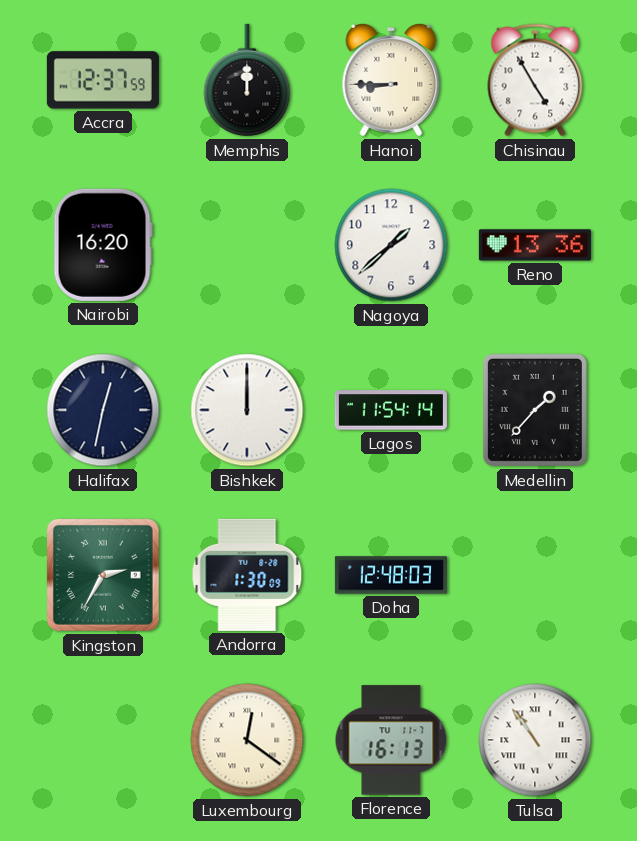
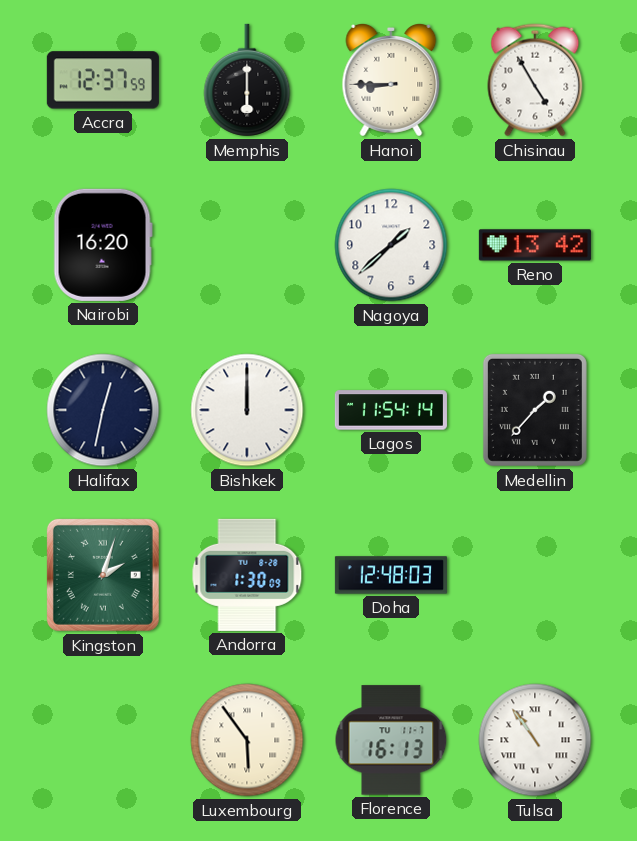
Memphis: 12:00 -> 6:00 (247, 80)
Reno: 13:36 -> 13:42 (535, 245)
Kingston: 2:35 -> 2:03 (103, 575)
Luxembourg: 12:21 -> 5:54 (247, 740)
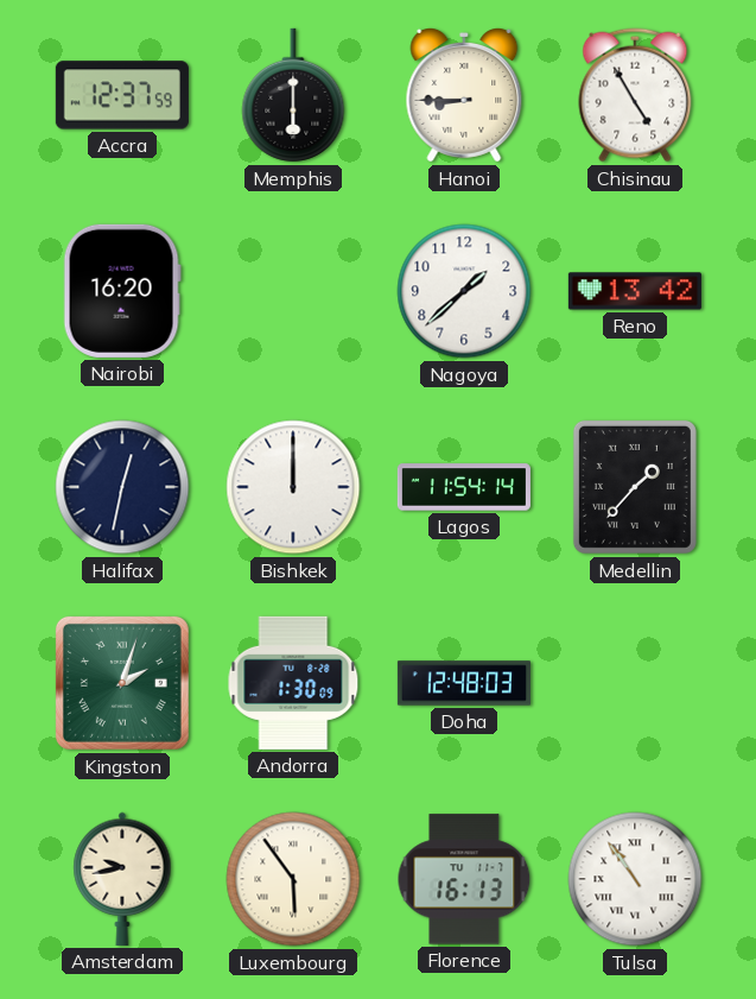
Amsterdam: none -> 9:43 (122, 879)
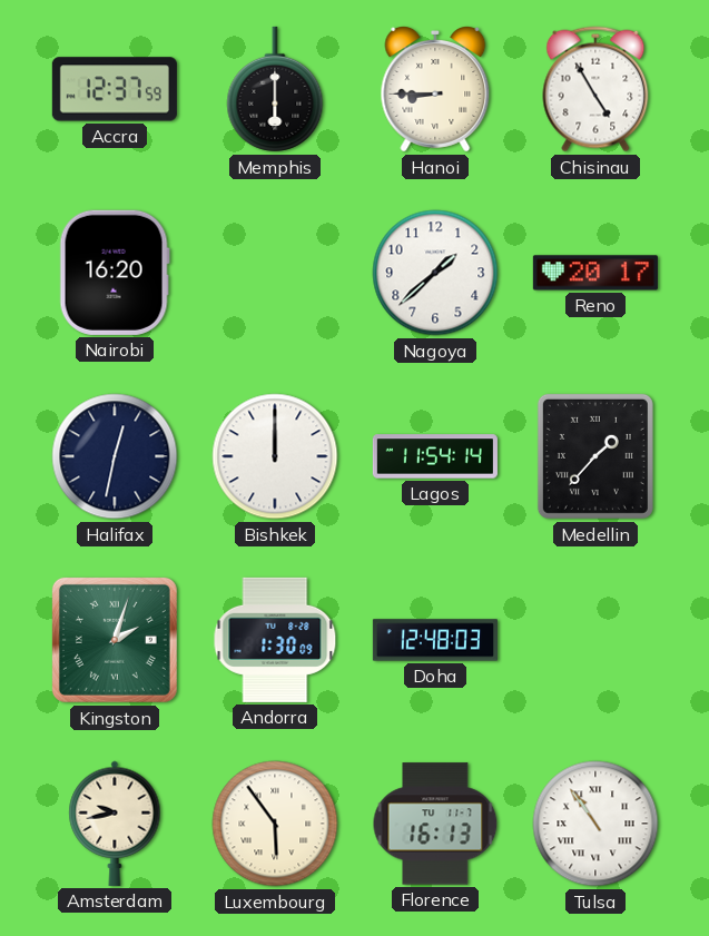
Reno: 13:42 -> 20:17 (595, 273)
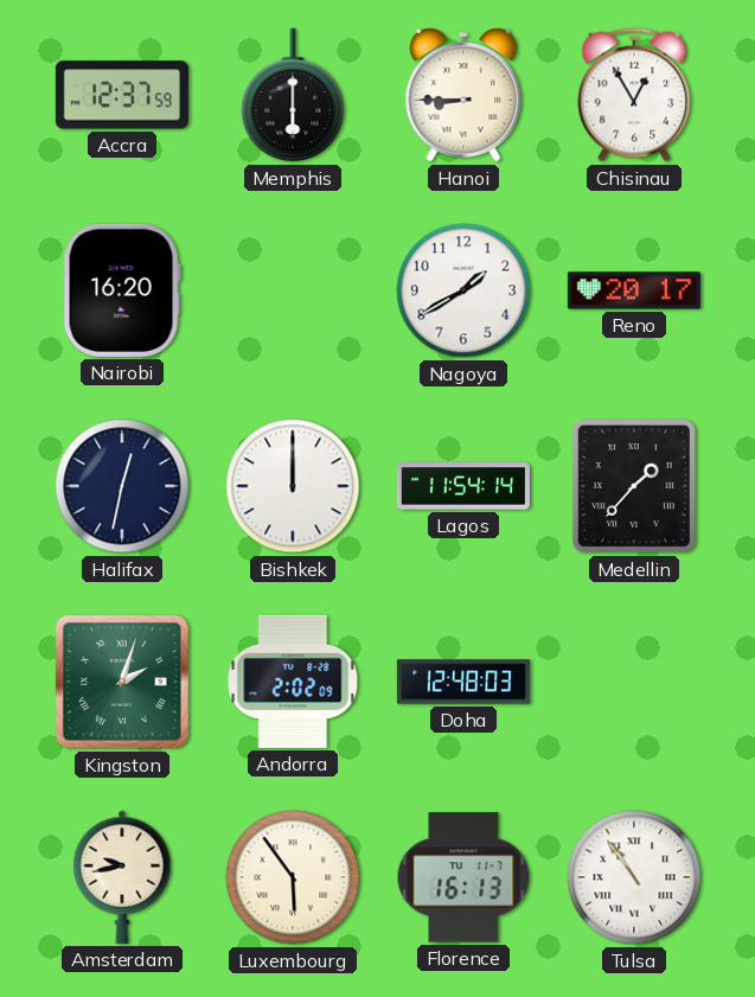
Chisinau: 4:55 -> 12:55 (634, 95)
Nagoya: 1:38 -> 1:40 (463, 290)
Andorra: 1:30 -> 2:02 (293, 682)
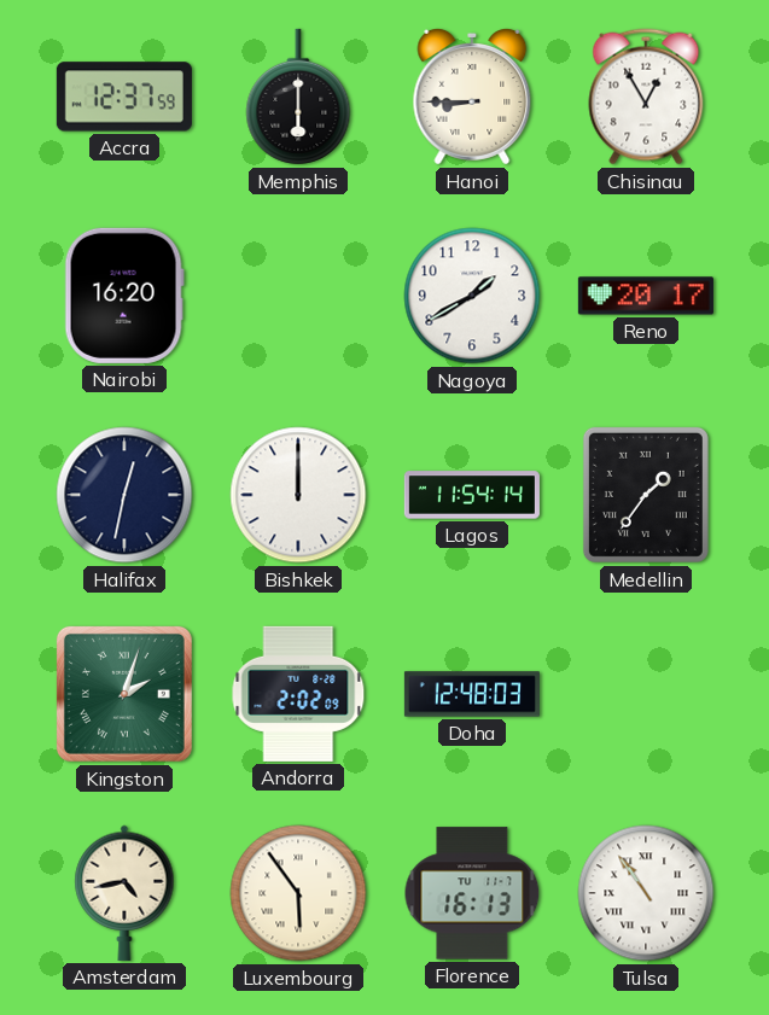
Medellin: 1:37 -> 1:36 (646, 495)
Amsterdam: 9:43 -> 4:43 (124, 893)
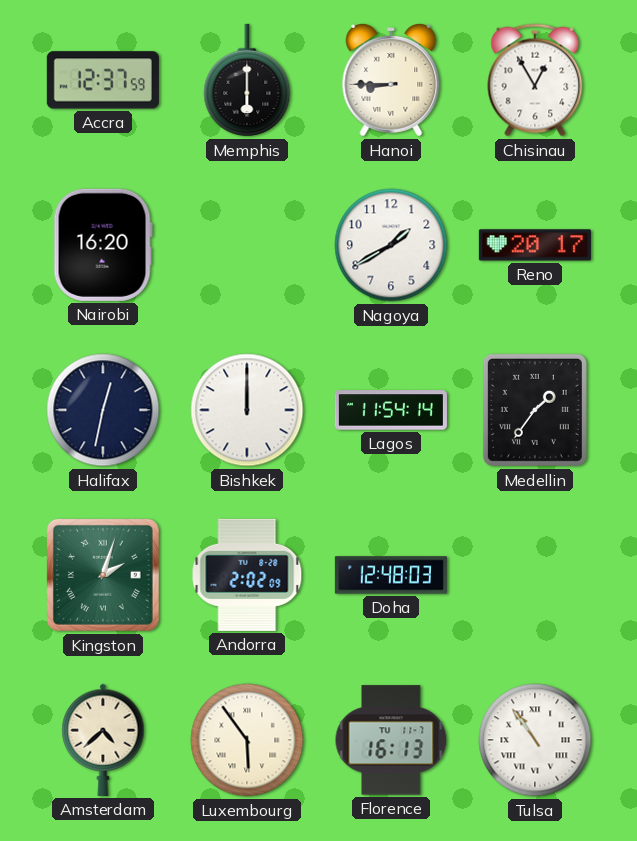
Amsterdam: 4:43 -> 4:38 (103, 740)
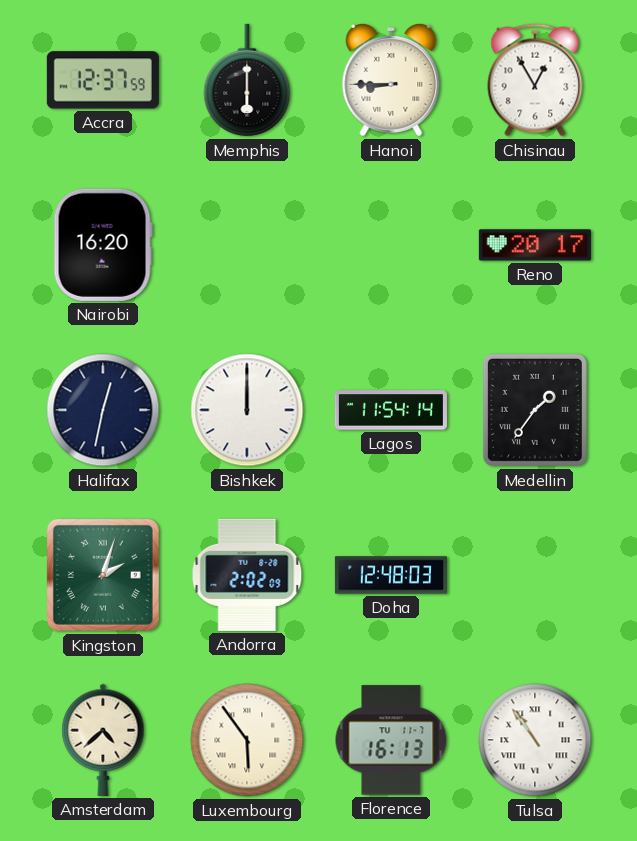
Nagoya: 1:40 -> none (391, 245)
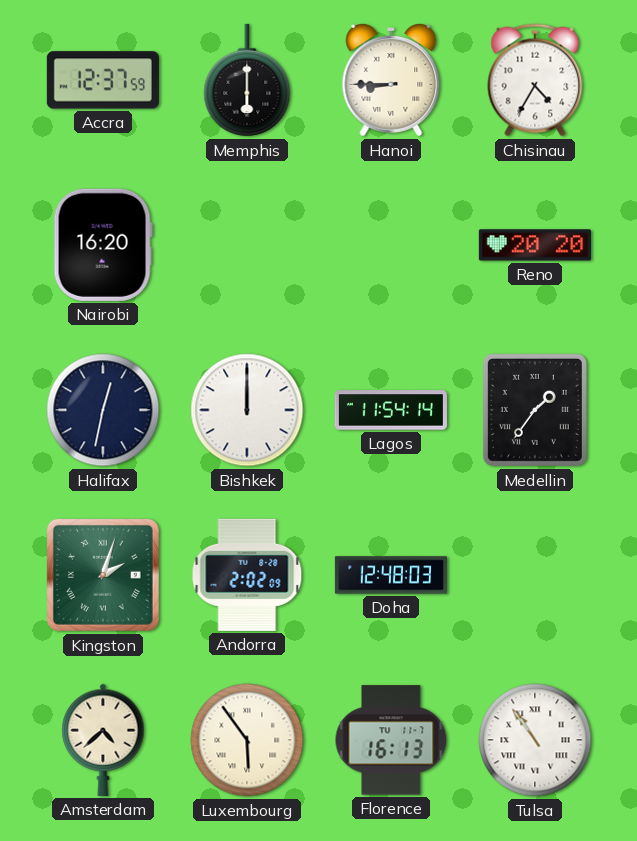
Chisinau: 12:55 -> 4:35 (535, 80)
Reno: 20:17 -> 20:20 (535, 245)
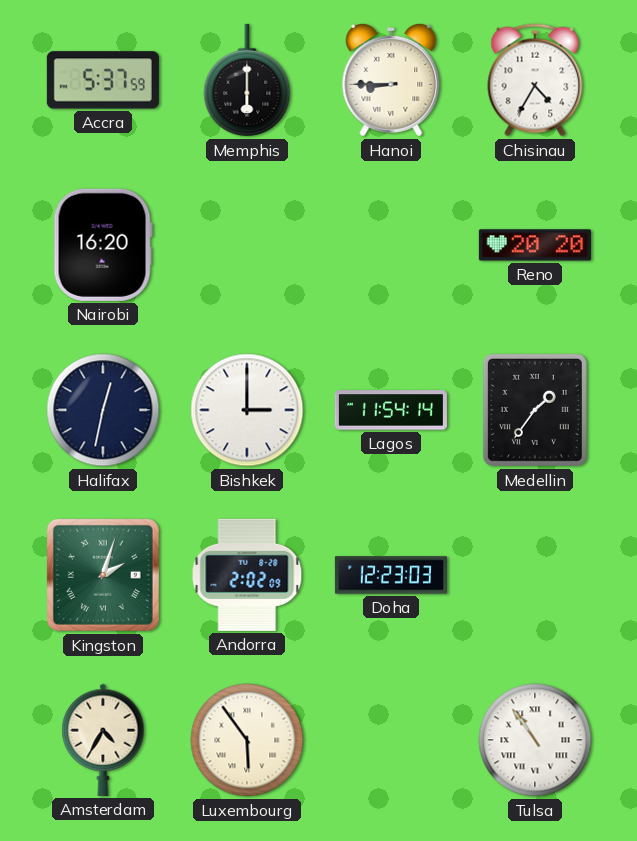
Accra: 12:37 -> 5:37 (103, 80)
Bishkek: 12:00 -> 3:00 (247, 410)
Doha: 12:48 -> 12:23 (391, 575)
Amsterdam: 4:38 -> 4:35 (103, 740)
Florence: 16:13 -> none (391, 740)
